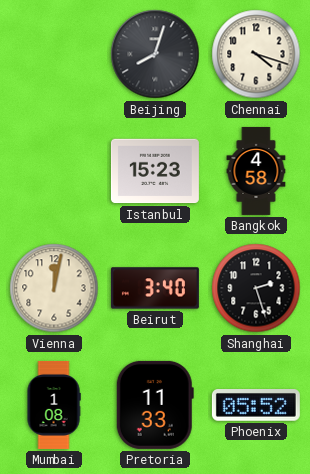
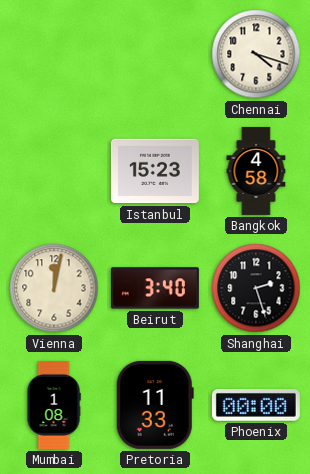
Beijing: 8:03 -> none (155, 54)
Phoenix: 05:52 -> 00:00 (256, 406)
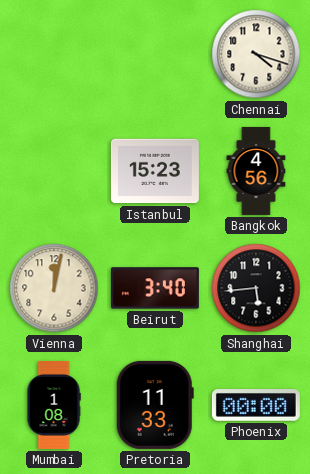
Bangkok: 4:58 -> 4:56 (256, 171)
Shanghai: 2:27 -> 5:44 (256, 288)
